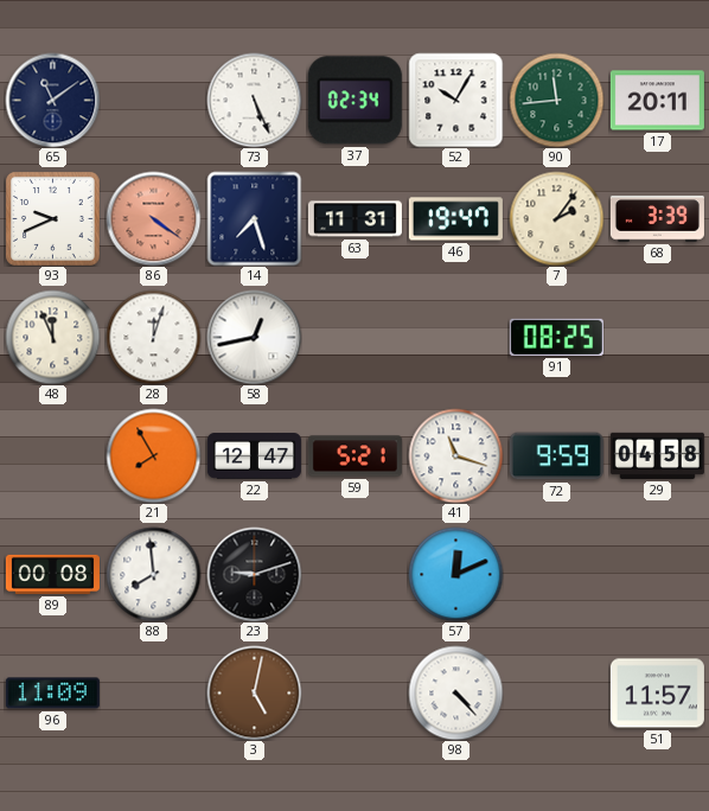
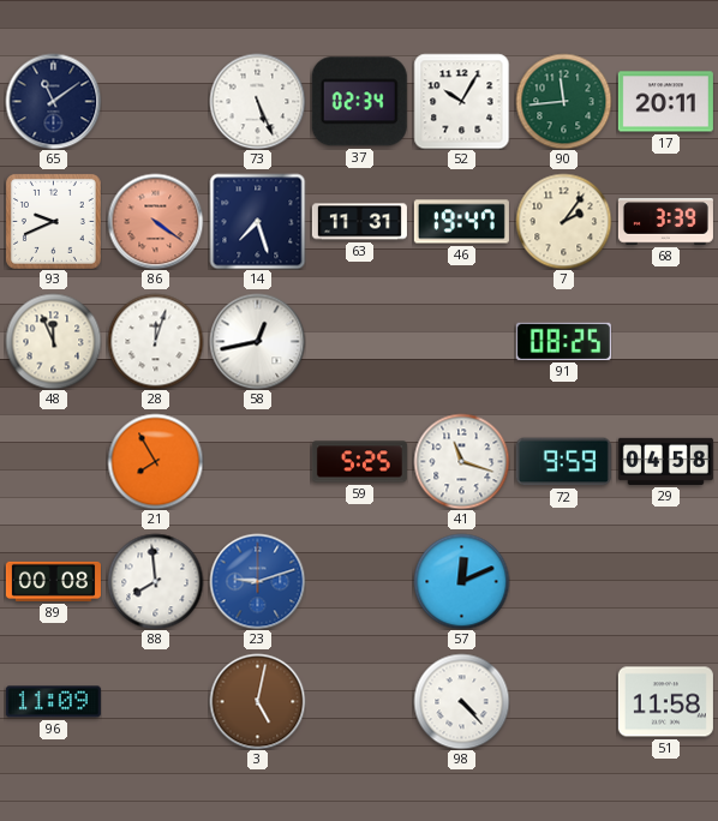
22: 12:47 -> none (254, 456)
59: 5:21 -> 5:25 (359, 462)
23 dial: black -> blue (257, 581)
51: 11:57 -> 11:58 (665, 702)
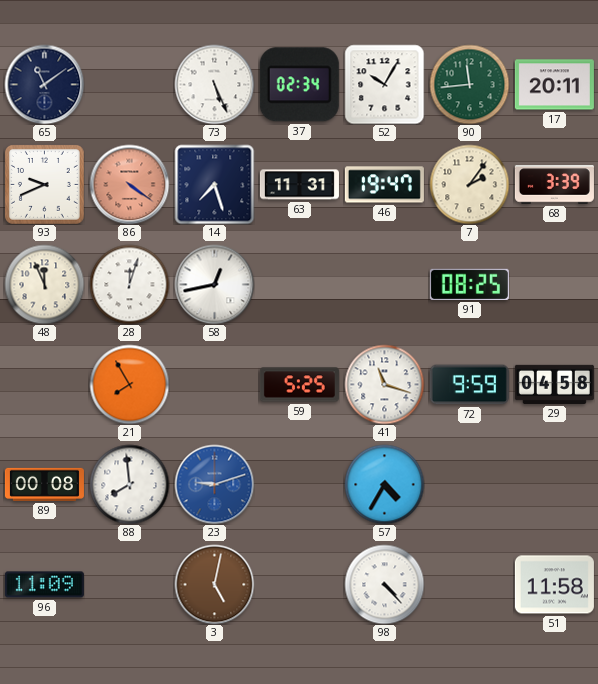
57: 12:11 -> 4:35 (384, 484)
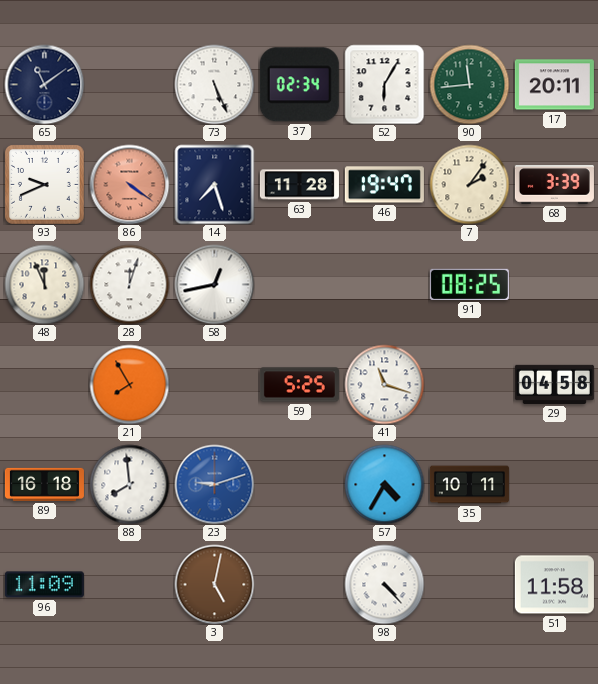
52: 10:05 -> 6:05 (384, 84)
63: 11:31 -> 11:28 (299, 185)
72: 9:59 -> none (469, 385)
89: 00:08 -> 16:18 (44, 484)
35: none -> 10:11 (469, 485)
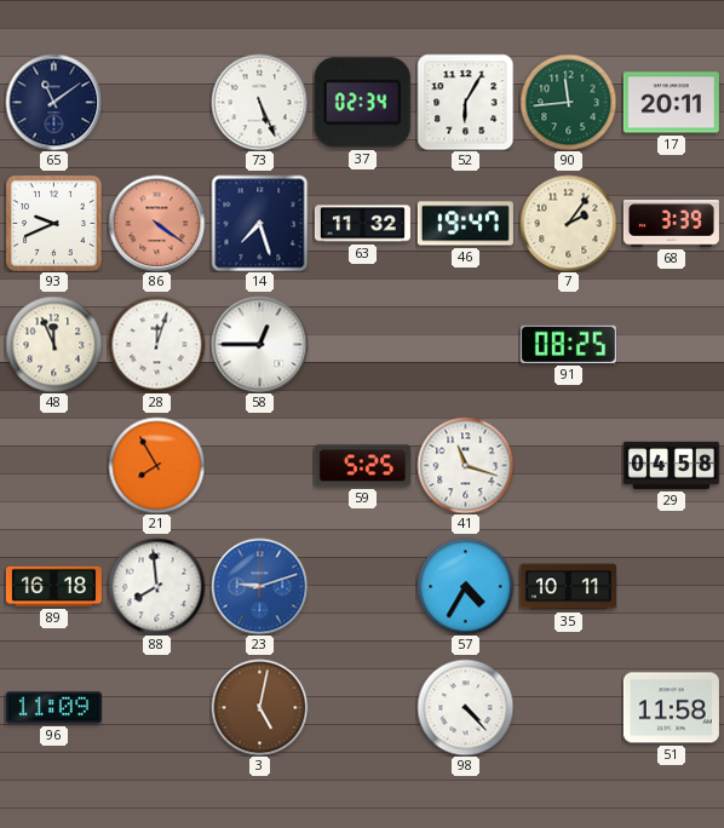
63: 11:28 -> 11:32 (362, 224)
58: 12:43 -> 12:45 (259, 344)
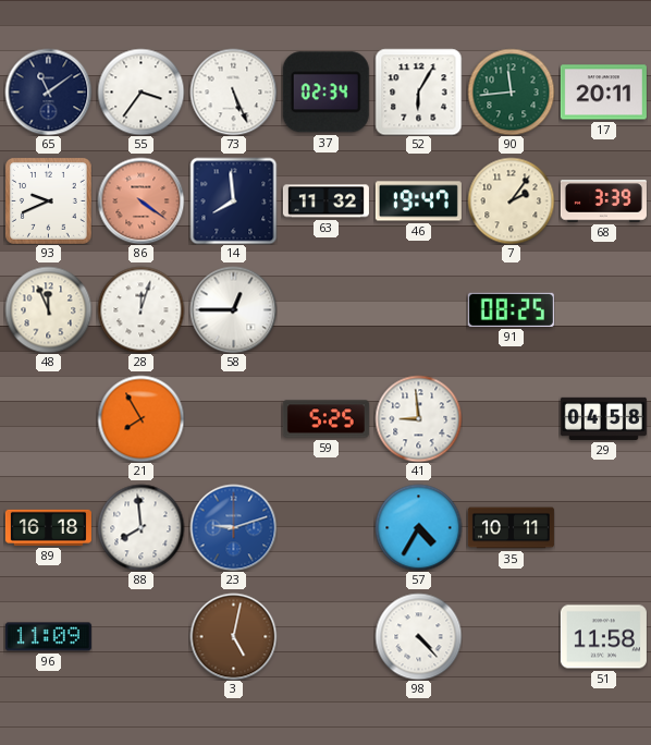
55: none -> 3:36 (140, 91)
14: 7:27 -> 7:59 (233, 200)
41: 11:18 -> 8:59 (418, 418)
